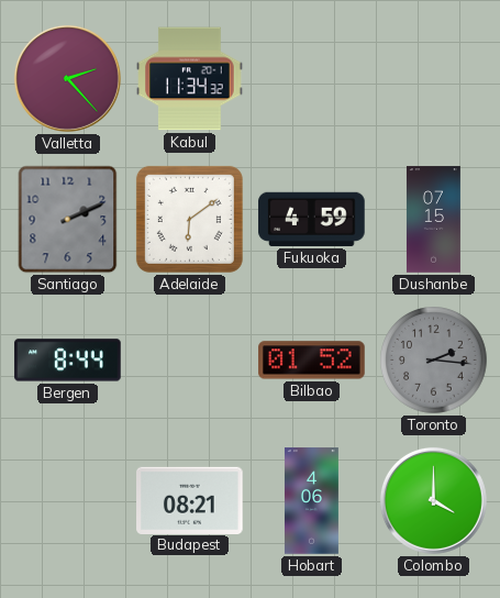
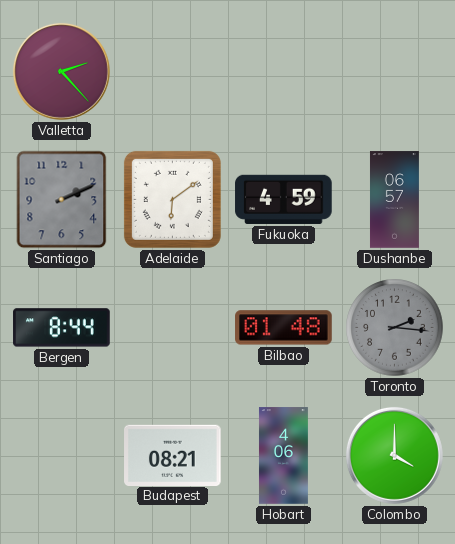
Kabul: 11:34 -> none (190, 79)
Dushanbe: 07:15 -> 06:57 (394, 200)
Bilbao: 01:52 -> 01:48 (284, 328)
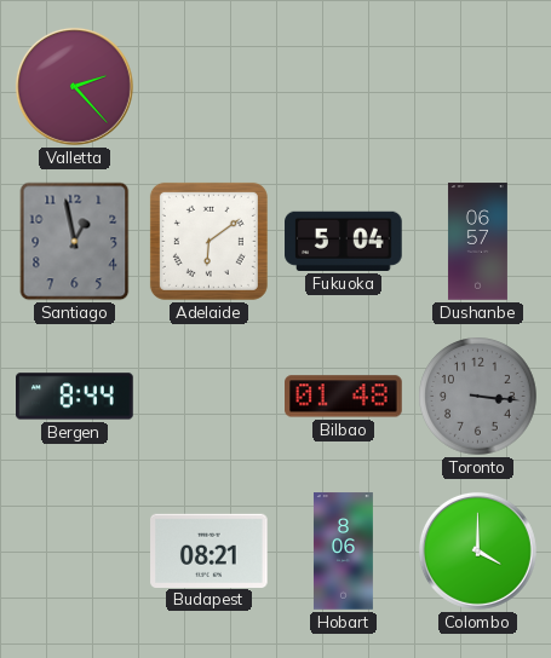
Santiago: 2:11 -> 12:58 (75, 242)
Fukuoka: 4:59 -> 5:04 (344, 241)
Toronto: 2:16 -> 3:16 (478, 397)
Hobart: 4:06 -> 8:06 (343, 552)
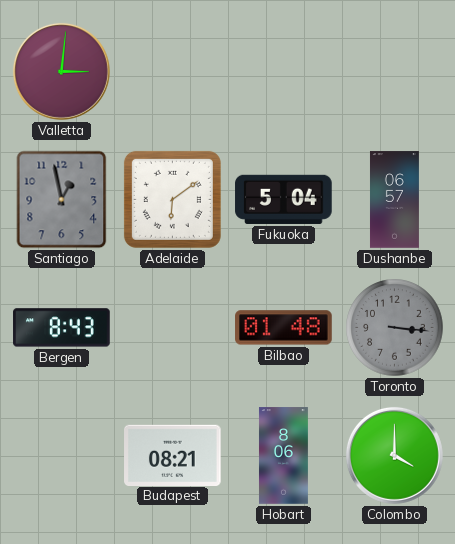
Valletta: 2:23 -> 3:01 (61, 71)
Bergen: 8:44 -> 8:43 (62, 328)
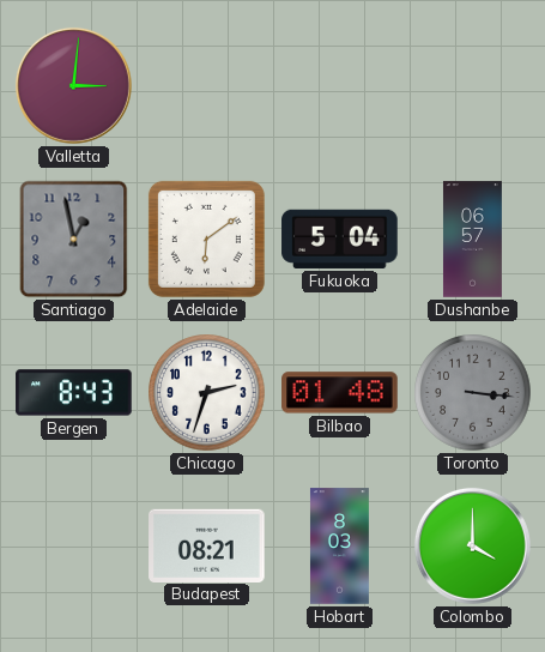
Chicago: none -> 2:33 (207, 393)
Hobart: 8:06 -> 8:03 (339, 547)
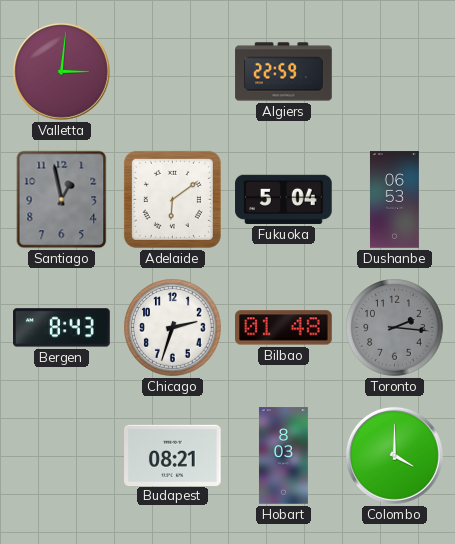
Algiers: none -> 22:59 (284, 72)
Dushanbe: 06:57 -> 06:53 (394, 200)
Toronto: 3:16 -> 2:16 (395, 328)
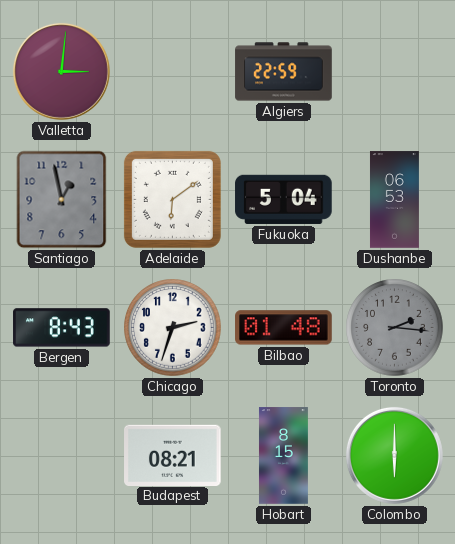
Hobart: 8:03 -> 8:15 (283, 456)
Colombo: 4:00 -> 6:00 (394, 455)
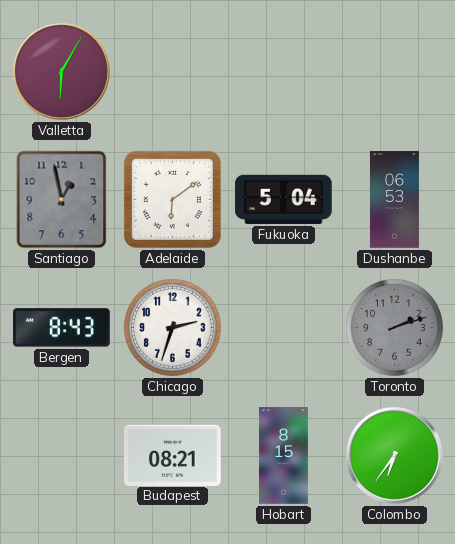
Valletta: 3:01 -> 6:05 (61, 71)
Algiers: 22:59 -> none (284, 72)
Bilbao: 01:48 -> none (284, 328)
Toronto: 2:16 -> 2:12 (395, 328)
Colombo: 6:00 -> 6:36 (394, 455)
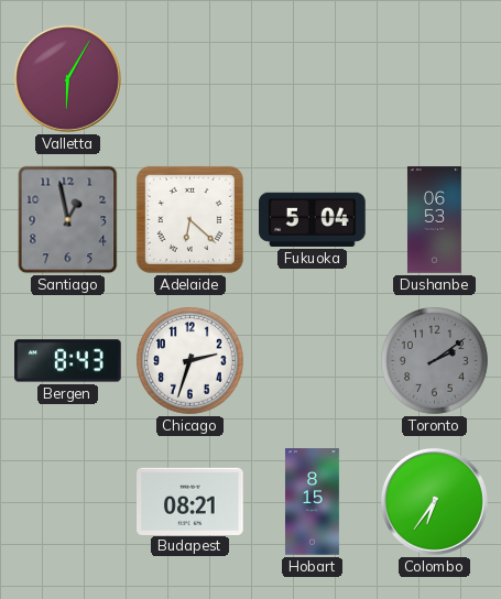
Adelaide: 6:09 -> 6:22 (189, 219)
Toronto: 2:12 -> 2:09 (435, 361)
